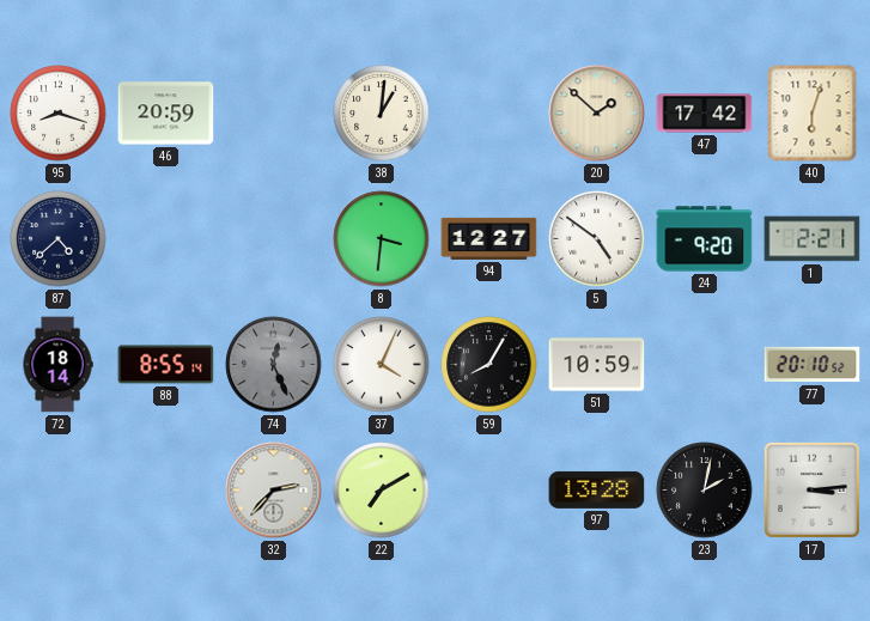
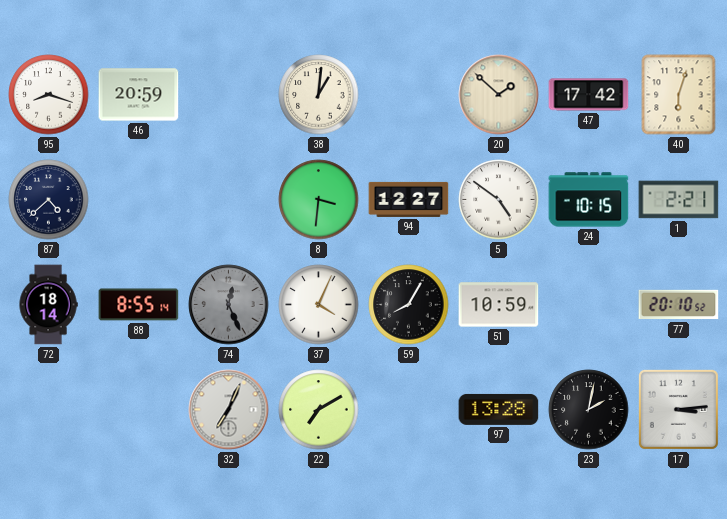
24: 9:20 -> 10:15 (589, 200)
32: 2:37 -> 7:04 (229, 410)
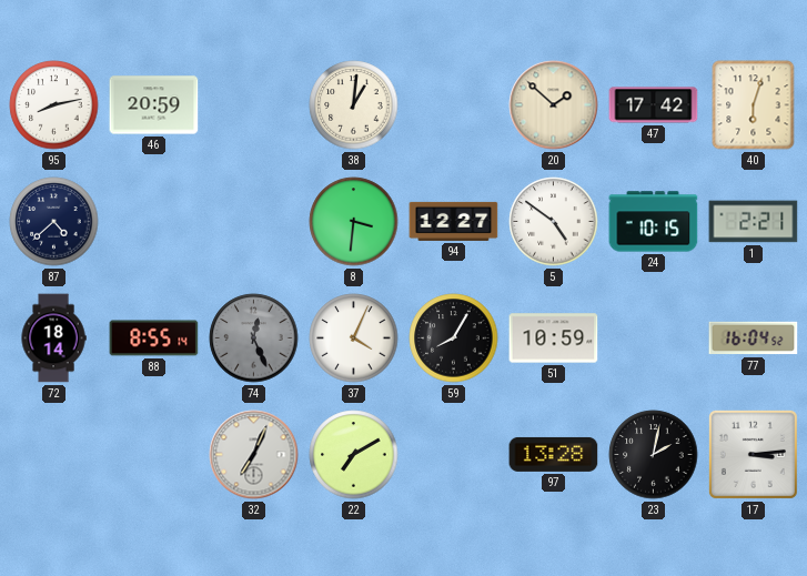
95: 8:18 -> 8:13 (54, 105)
77: 20:10 -> 16:04 (754, 338)
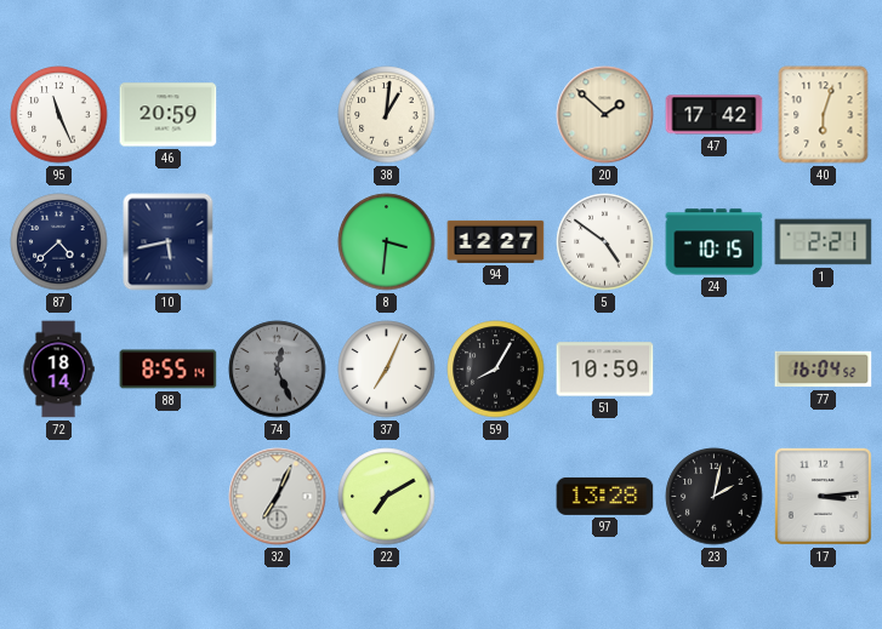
95: 8:13 -> 11:26 (59, 115)
10: none -> 5:43 (169, 242)
37: 4:04 -> 7:04 (387, 370)
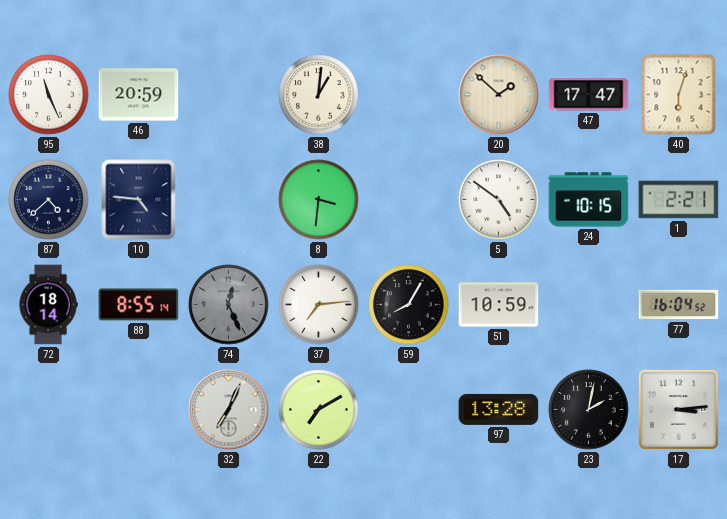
47: 17:42 -> 17:47 (589, 95)
10: 5:43 -> 4:46 (139, 200)
94: 12:27 -> none (496, 241)
37: 7:04 -> 7:14 (319, 305)
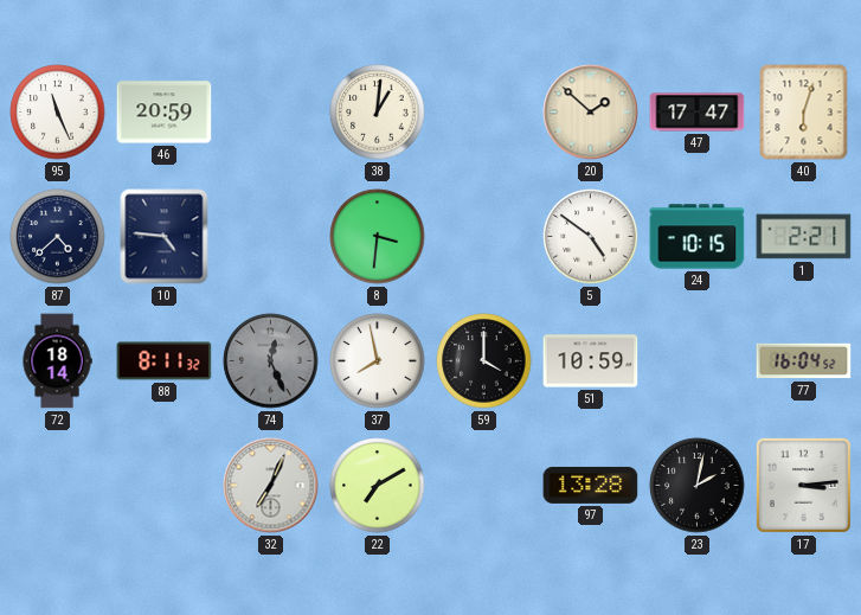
88: 8:55 -> 8:11 (165, 361)
37: 7:14 -> 7:58 (378, 361)
59: 8:05 -> 4:00 (484, 361)
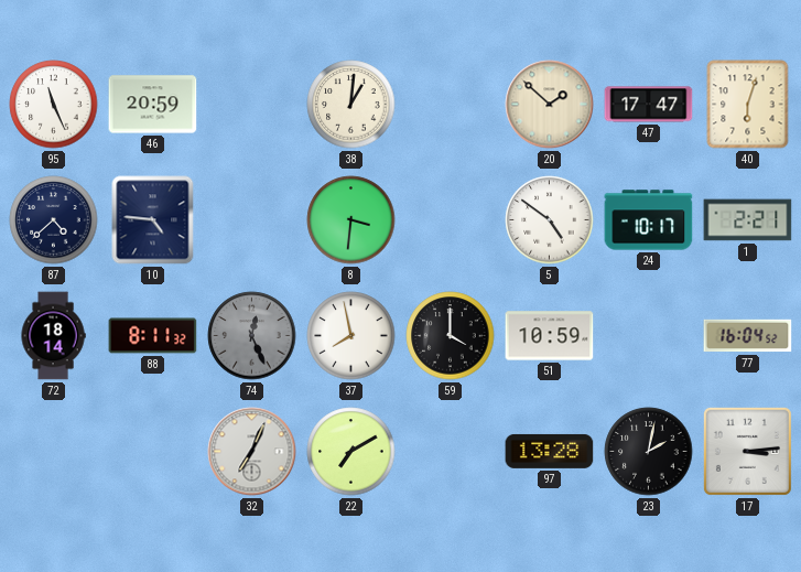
24: 10:15 -> 10:17 (649, 220)
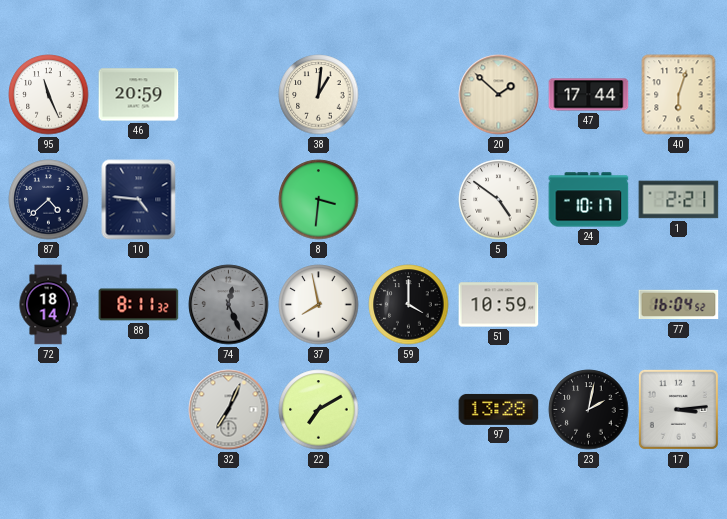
47: 17:47 -> 17:44 (589, 95)
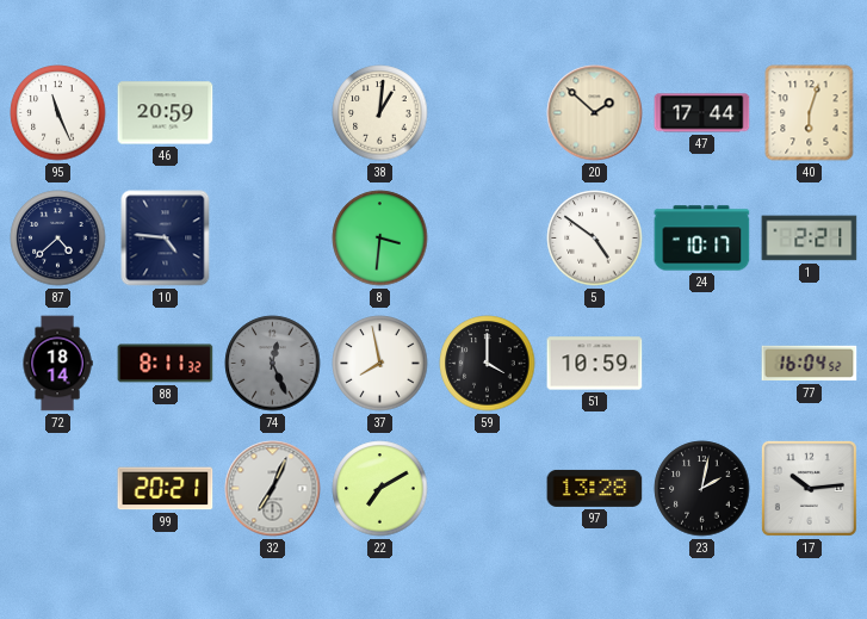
99: none -> 20:21 (166, 489)
17: 3:14 -> 10:14 (809, 488)
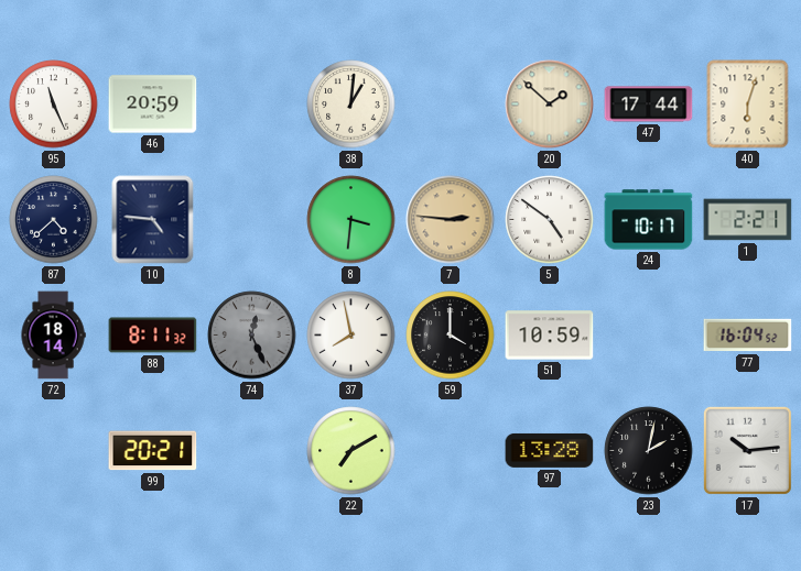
7: none -> 2:46 (451, 220)
32: 7:04 -> none (273, 489)
